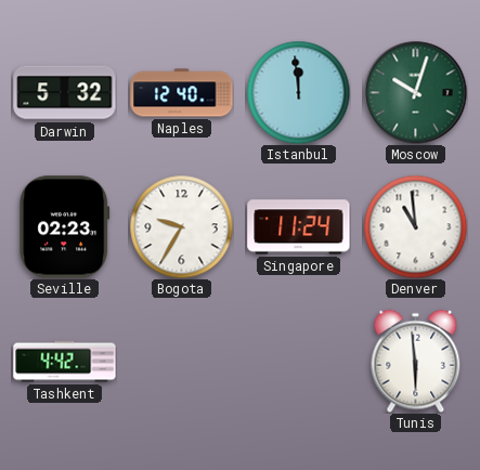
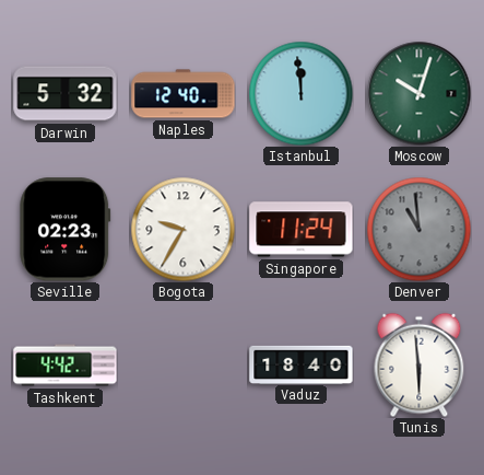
Denver dial: white -> grey (418, 229)
Vaduz: none -> 18:40 (302, 364)
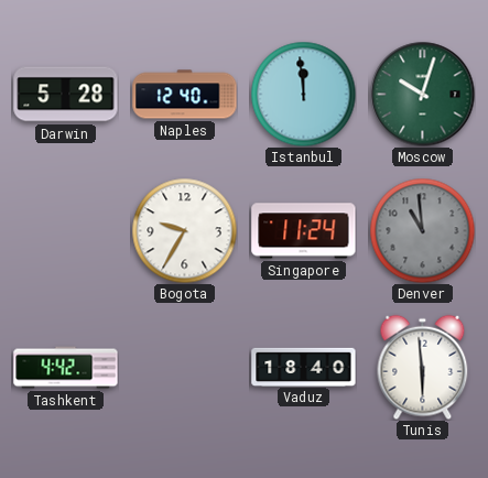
Darwin: 5:32 -> 5:28 (66, 95)
Seville: 02:23 -> none (66, 230)
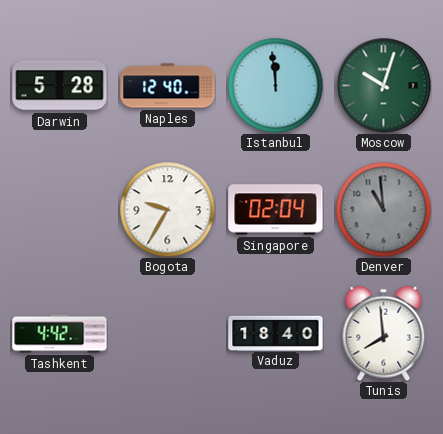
Singapore: 11:24 -> 02:04 (276, 210)
Tunis: 5:59 -> 7:59 (384, 333)
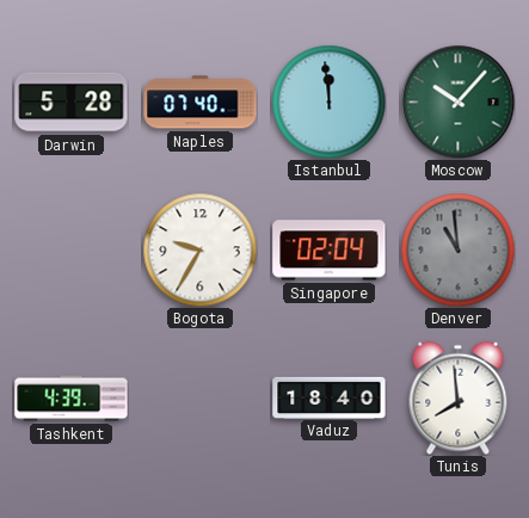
Naples: 12:40 -> 07:40 (201, 103)
Moscow: 10:03 -> 10:07 (457, 101)
Tashkent: 4:42 -> 4:39 (72, 399)
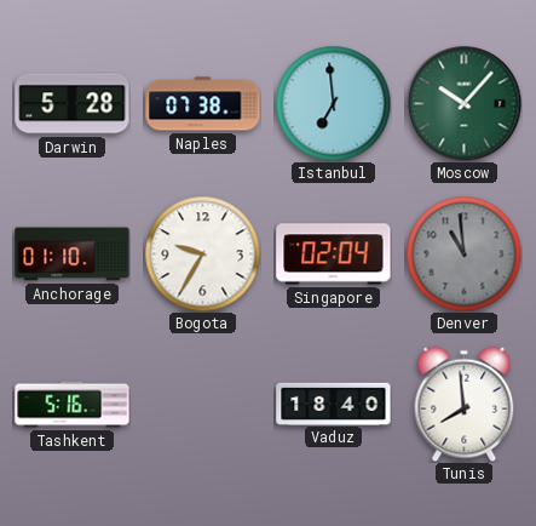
Naples: 07:40 -> 07:38 (203, 104)
Istanbul: 11:59 -> 6:59 (333, 103)
Anchorage: none -> 01:10 (73, 255)
Tashkent: 4:39 -> 5:16 (73, 405)
